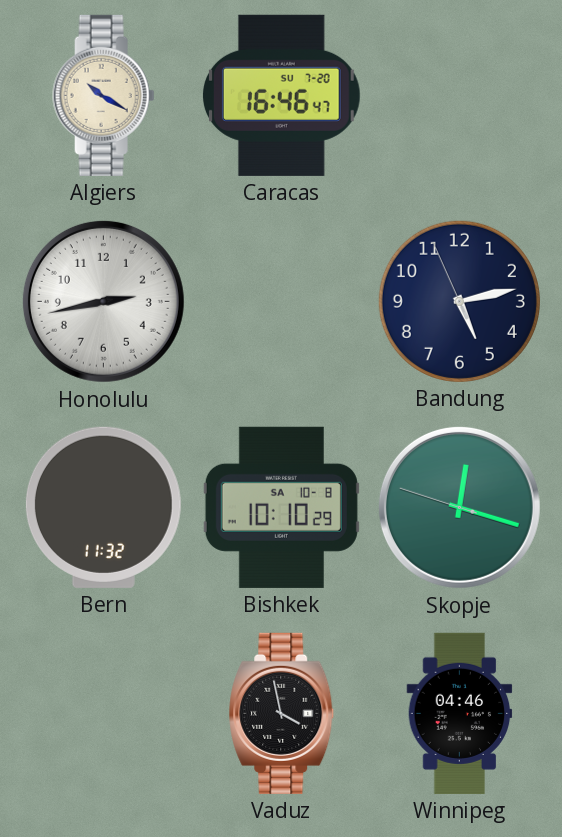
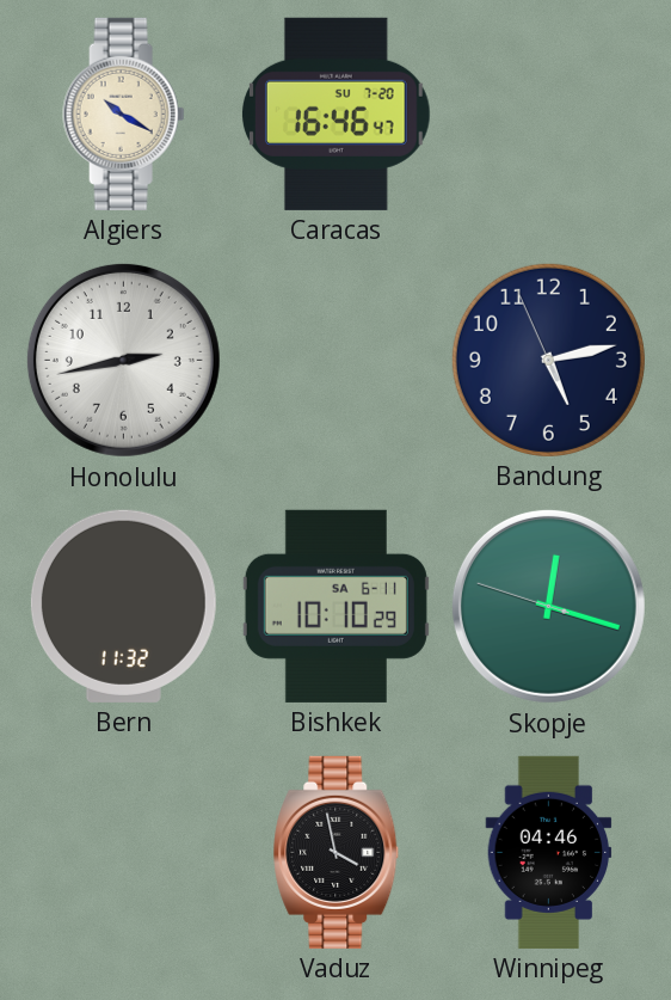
Bishkek date: SA 10-8 -> SA 6-11 (335, 606)
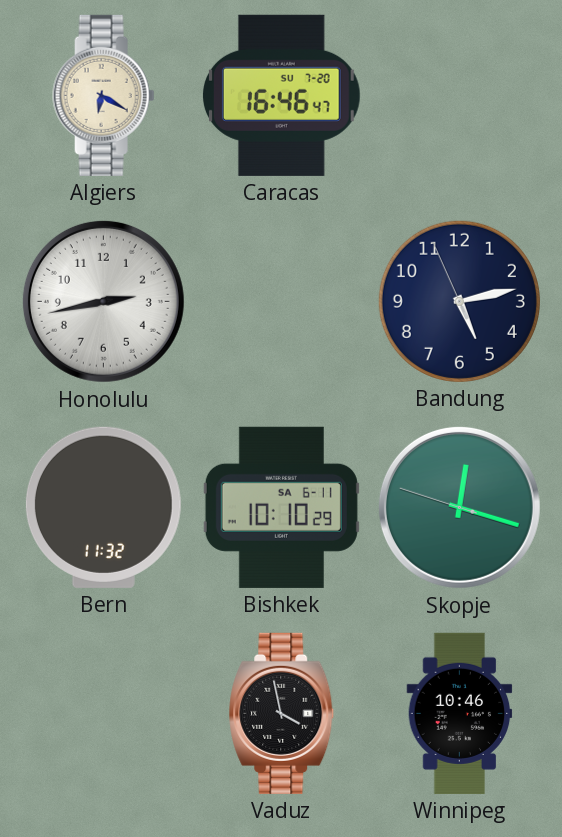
Algiers: 10:20 -> 6:20 (104, 95)
Winnipeg: 04:46 -> 10:46 (460, 713)
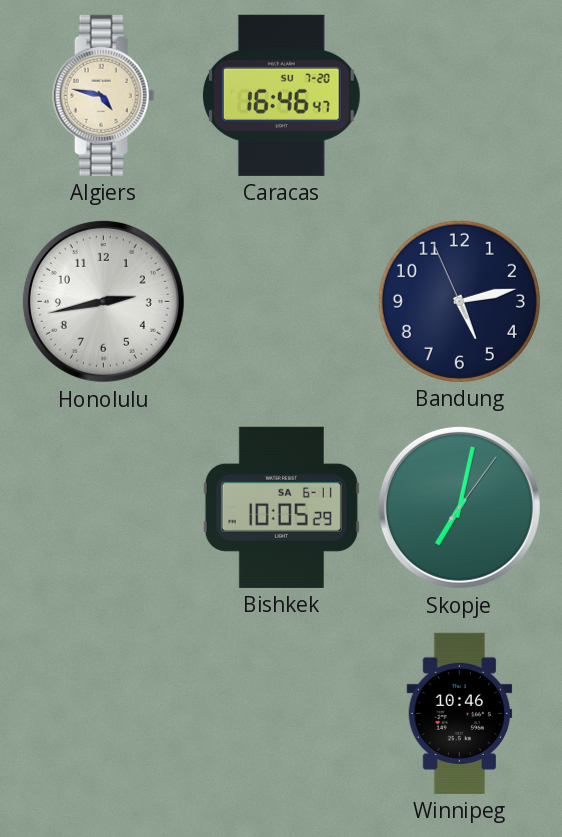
Algiers: 6:20 -> 4:47 (104, 95)
Bern: 11:32 -> none (103, 507)
Bishkek: 10:10 -> 10:05 (281, 507)
Skopje: 12:17 -> 7:02 (459, 507)
Vaduz: 3:58 -> none (282, 713)
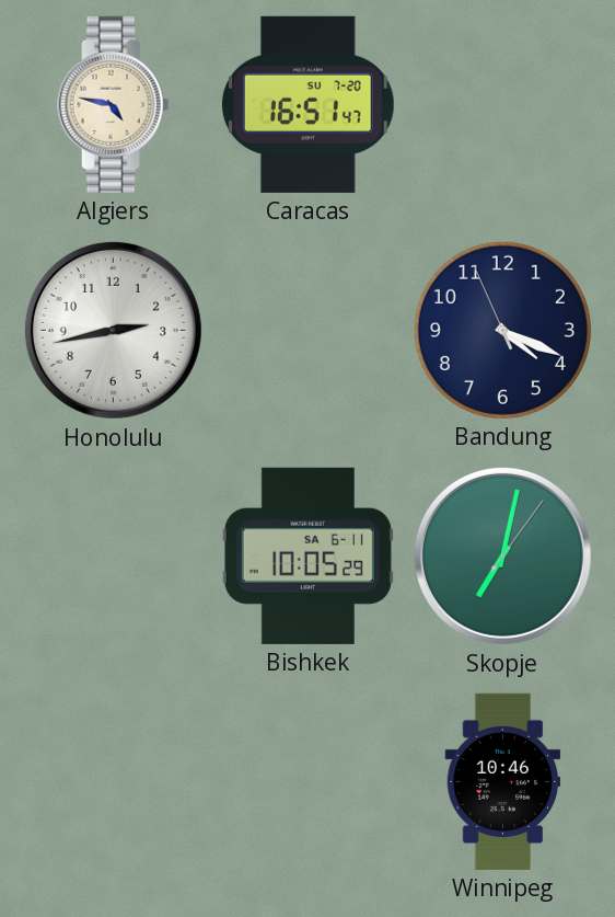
Caracas: 16:46 -> 16:51 (309, 104)
Bandung: 5:12 -> 4:18 (502, 330)
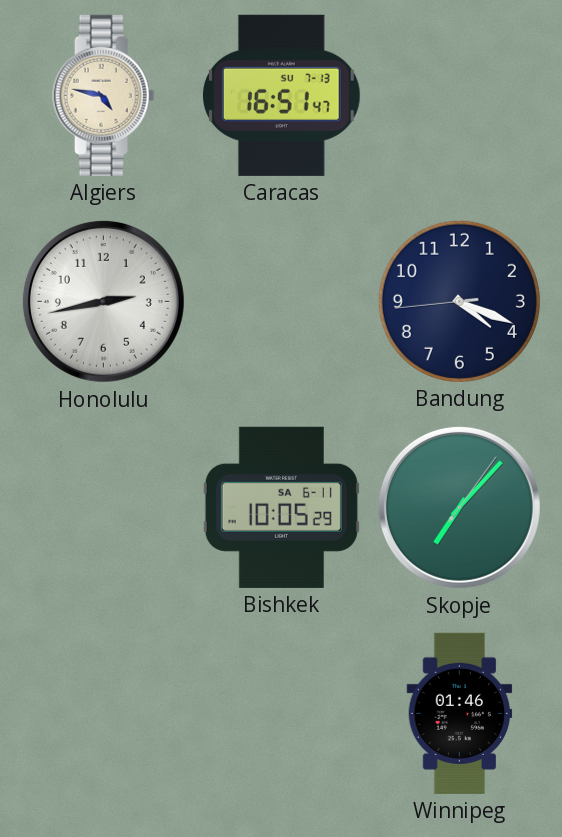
Caracas date: SU 7-20 -> SU 7-13 (282, 95)
Bandung: 4:18:56 -> 4:18:44 (459, 301)
Skopje: 7:02 -> 7:07 (459, 507)
Winnipeg: 10:46 -> 01:46 (460, 713)
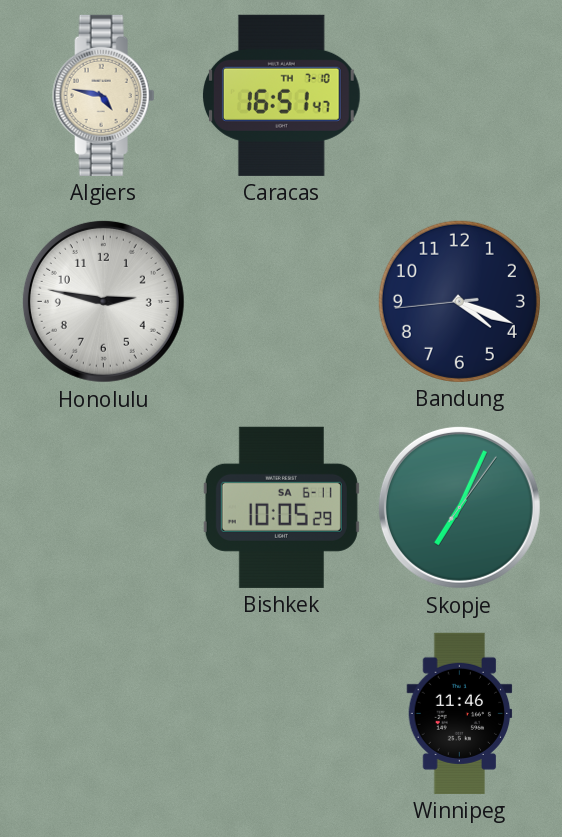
Caracas date: SU 7-13 -> TH 7-10 (282, 95)
Honolulu: 2:43 -> 2:47 (103, 301)
Skopje: 7:07 -> 7:04 (459, 507)
Winnipeg: 01:46 -> 11:46 (460, 713)
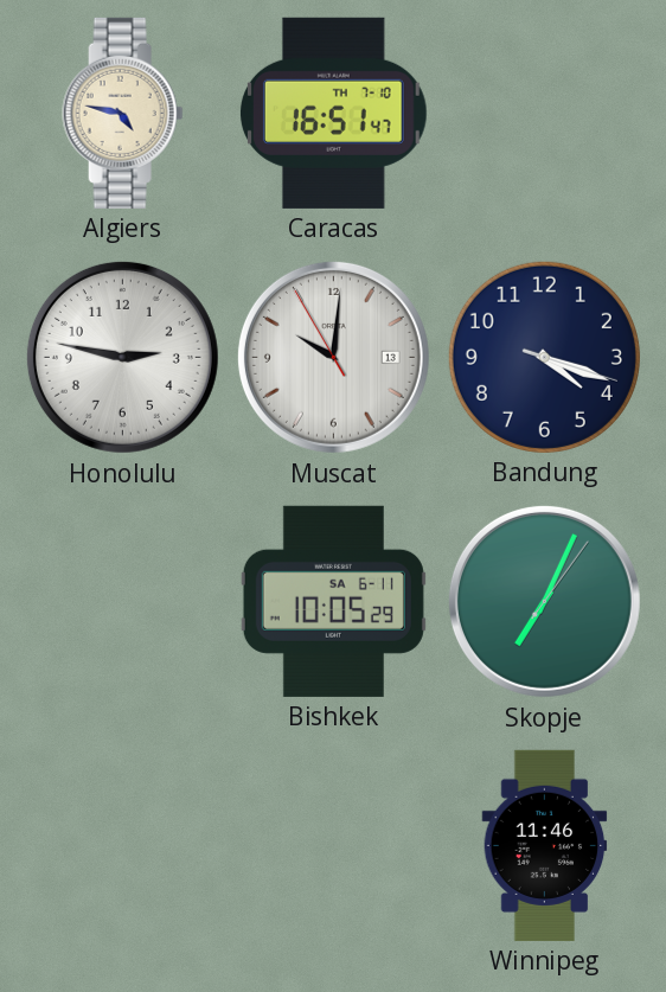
Muscat: none -> 10:00 (333, 357)
Bandung: 4:18:44 -> 4:18:18 (544, 357)
